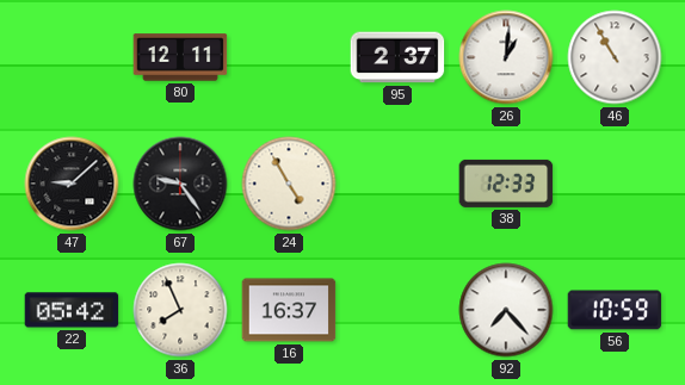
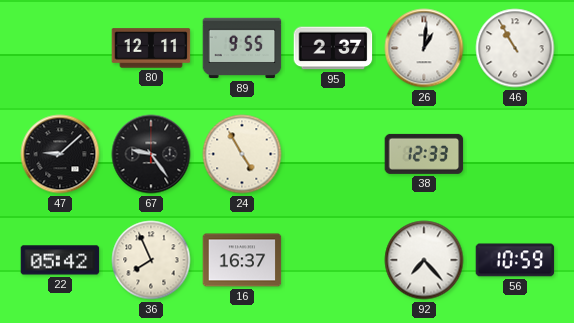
89: none -> 9:55 (242, 48)
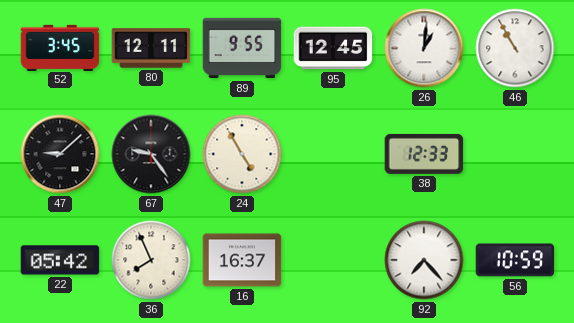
52: none -> 3:45 (60, 47)
95: 2:37 -> 12:45 (333, 48)
